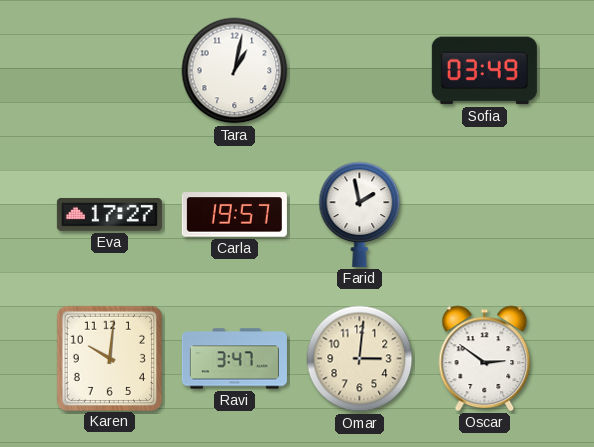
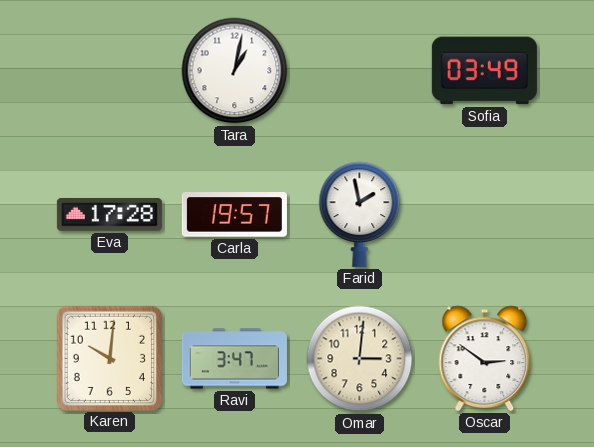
Eva: 17:27 -> 17:28 (109, 215)
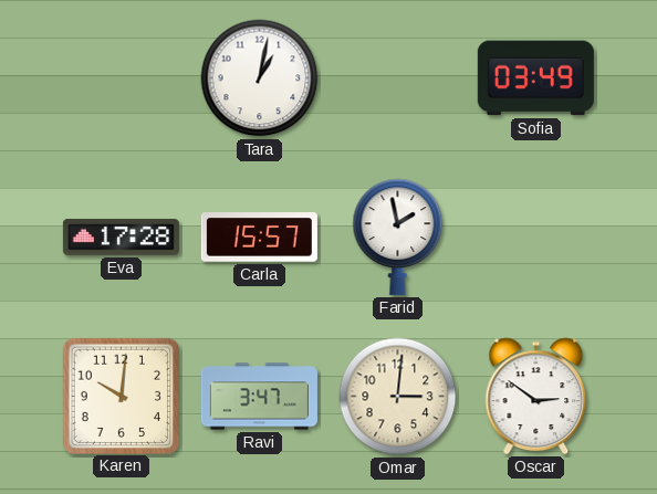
Carla: 19:57 -> 15:57 (259, 238)
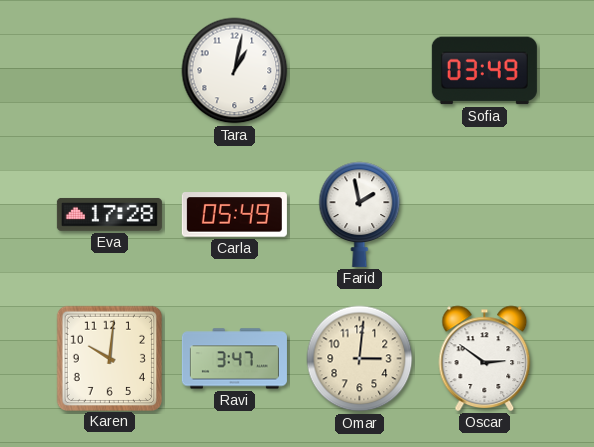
Carla: 15:57 -> 05:49 (234, 215)
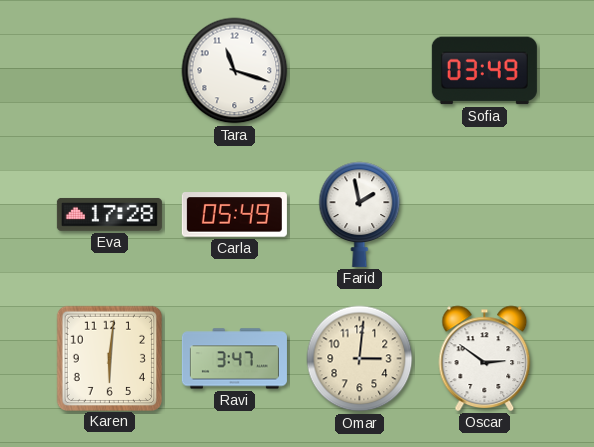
Tara: 1:02 -> 11:18 (235, 71)
Karen: 10:01 -> 6:01 (109, 358)
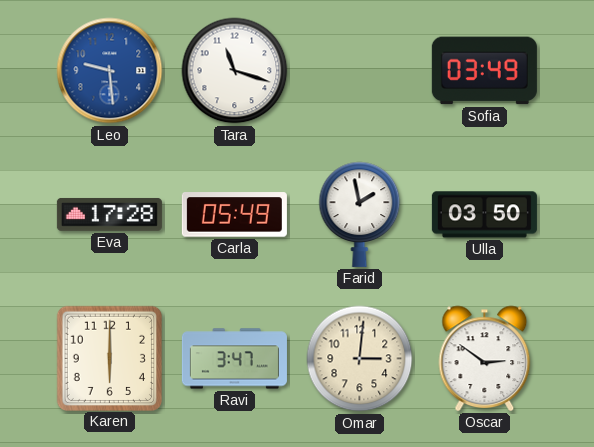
Leo: none -> 9:29 (110, 71)
Ulla: none -> 03:50 (484, 215)
Karen: 6:01 -> 6:00 (109, 358)
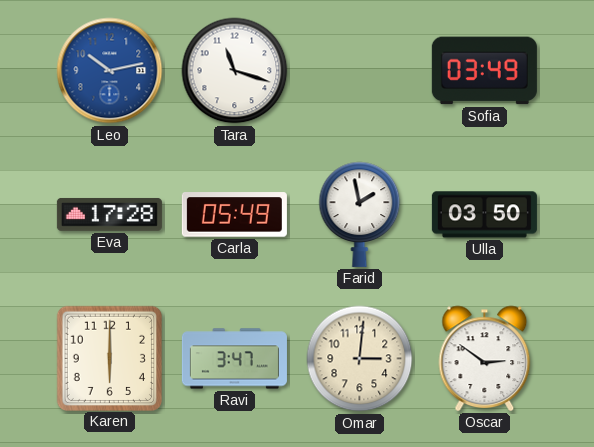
Leo: 9:29 -> 10:13 (110, 71)
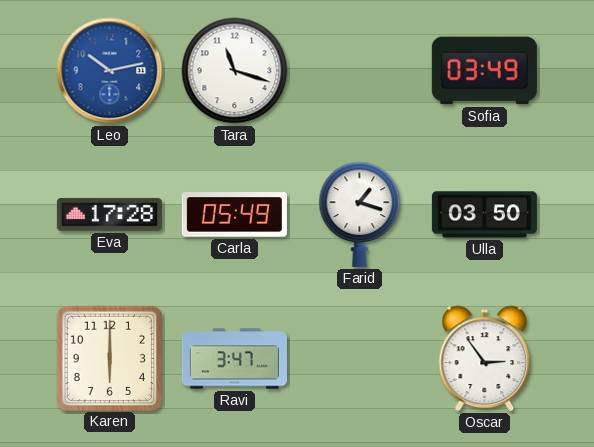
Farid: 1:58 -> 1:18 (360, 214)
Omar: 3:01 -> none (360, 359)
Oscar: 2:51 -> 2:54 (485, 358)
